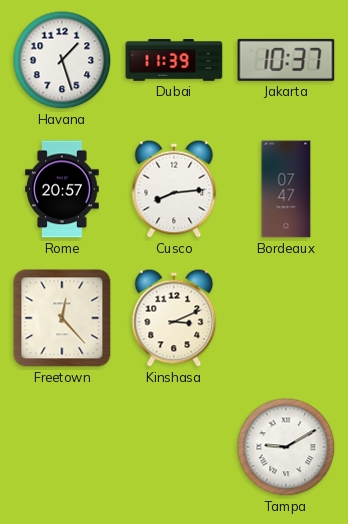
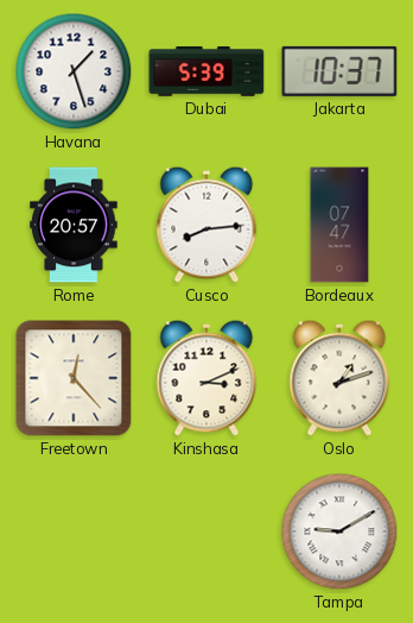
Dubai: 11:39 -> 5:39 (206, 71)
Oslo: none -> 1:12 (339, 378)
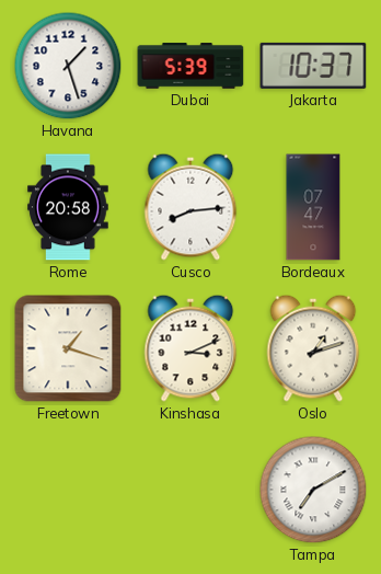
Rome: 20:57 -> 20:58 (68, 207)
Freetown: 12:23 -> 1:18 (68, 348)
Tampa: 9:10 -> 7:10 (313, 490)
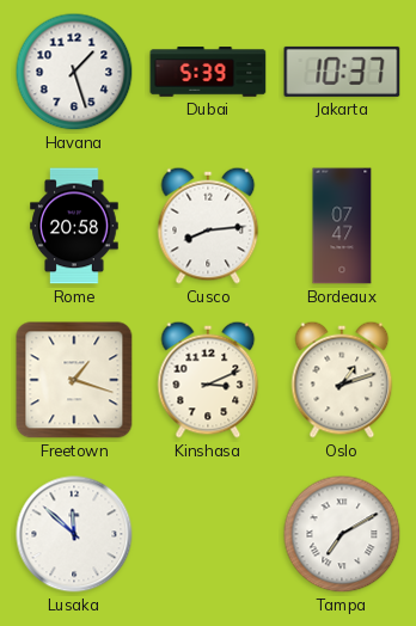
Lusaka: none -> 11:52 (74, 534)
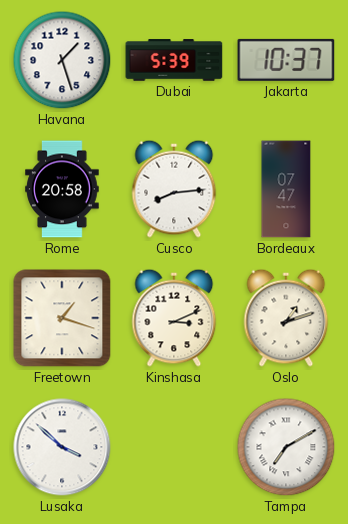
Lusaka: 11:52 -> 3:52 (62, 447)
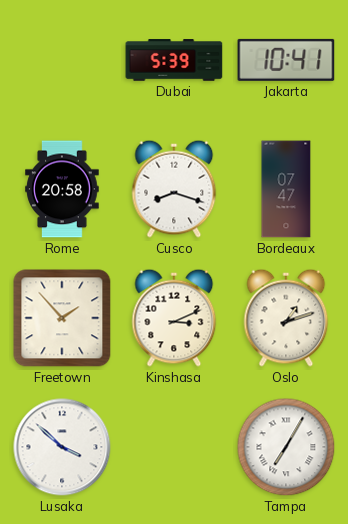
Havana: 1:27 -> none (62, 60)
Jakarta: 10:37 -> 10:41 (286, 60)
Cusco: 8:14 -> 8:18 (174, 189)
Freetown: 1:18 -> 1:53 (62, 318)
Tampa: 7:10 -> 7:05 (286, 447)
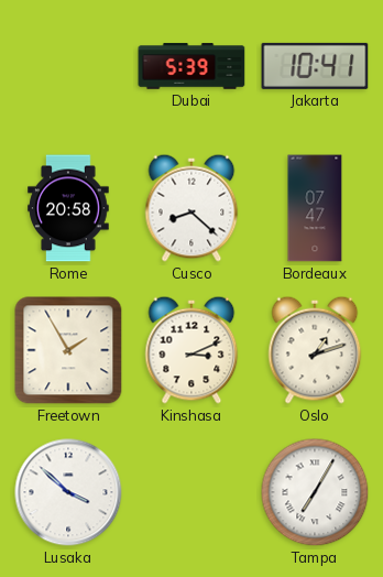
Cusco: 8:18 -> 8:22 (191, 208)
Freetown: 1:53 -> 1:55 (68, 350)
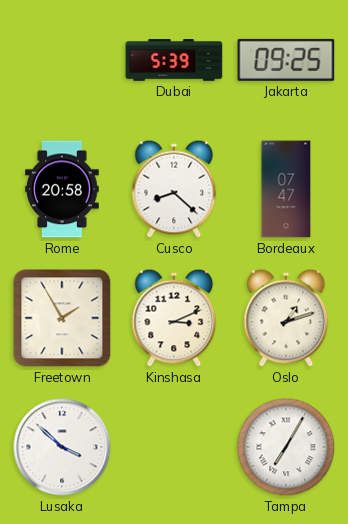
Jakarta: 10:41 -> 09:25 (286, 60)
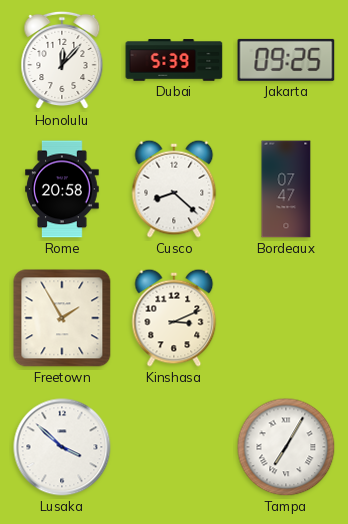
Honolulu: none -> 12:07 (62, 60)
Oslo: 1:12 -> none (286, 318)
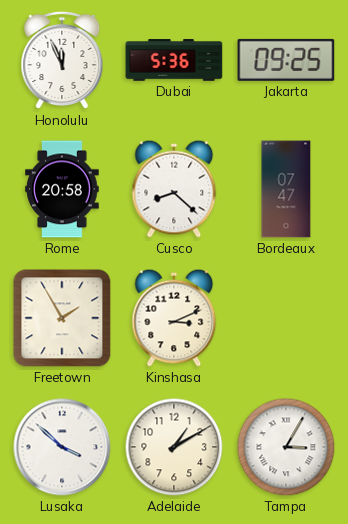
Honolulu: 12:07 -> 11:56 (62, 60)
Dubai: 5:39 -> 5:36 (174, 60)
Adelaide: none -> 1:10 (174, 447)
Tampa: 7:05 -> 3:05 (286, 447)
